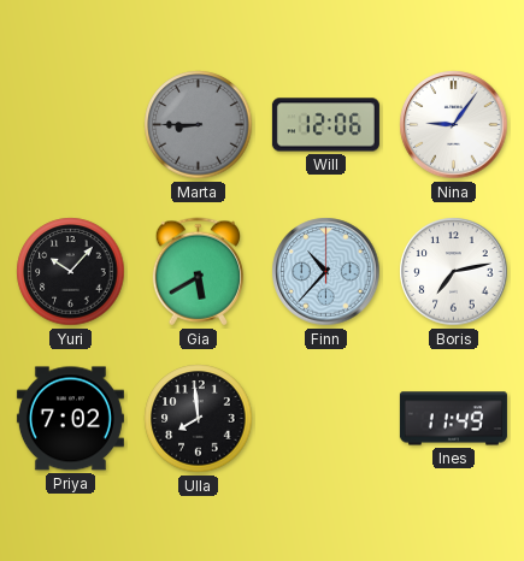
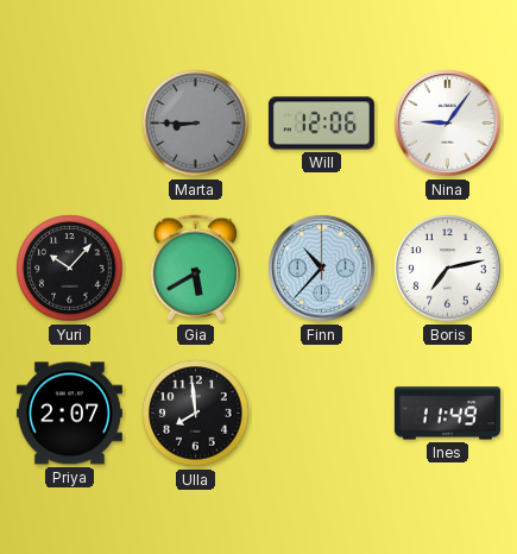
Priya: 7:02 -> 2:07 (69, 414)
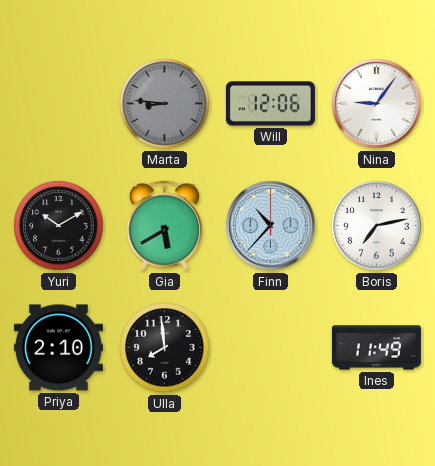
Marta: 8:45 -> 8:46 (165, 104)
Yuri: 10:07 -> 10:10 (59, 226)
Priya: 2:07 -> 2:10 (58, 348)
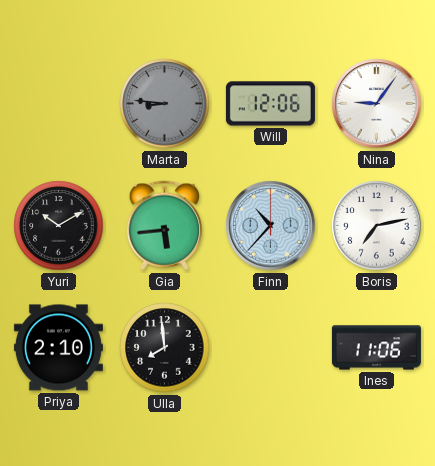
Gia: 5:40 -> 5:44 (164, 226)
Ines: 11:49 -> 11:06 (376, 348)
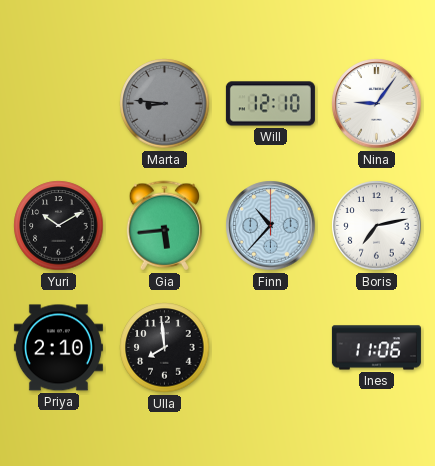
Will: 12:06 -> 12:10 (270, 104)
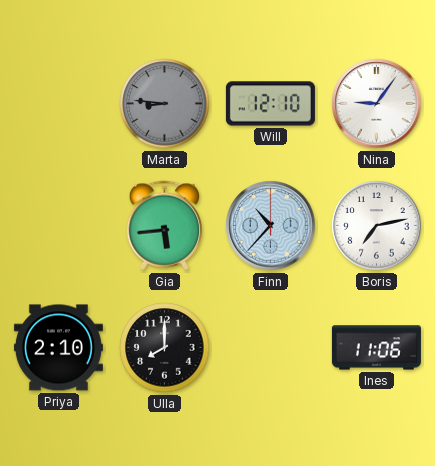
Yuri: 10:10 -> none (59, 226)
Ulla: 7:59 -> 8:00 (165, 348)
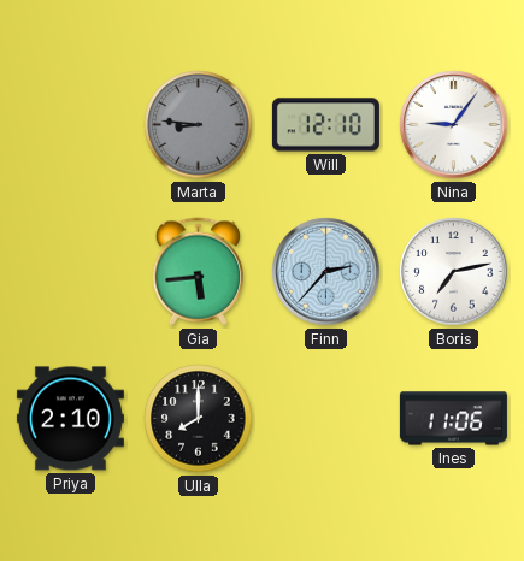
Finn: 10:37 -> 2:37 (326, 272)
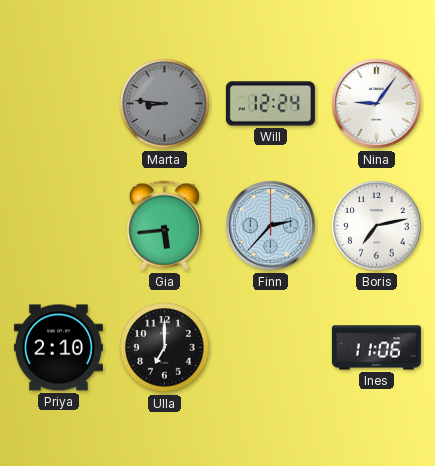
Will: 12:10 -> 12:24 (270, 104)
Ulla: 8:00 -> 7:00 (165, 348)
